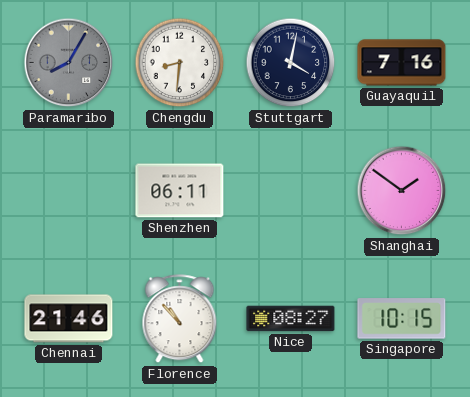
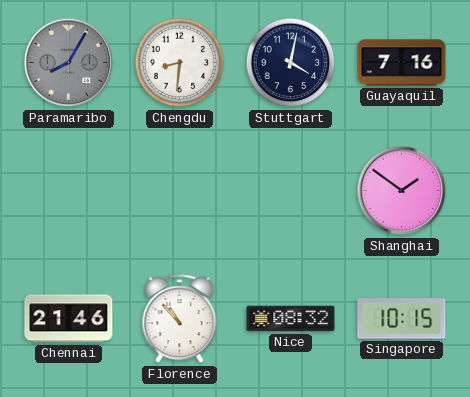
Shenzhen: 06:11 -> none (180, 191)
Nice: 08:27 -> 08:32 (291, 319)
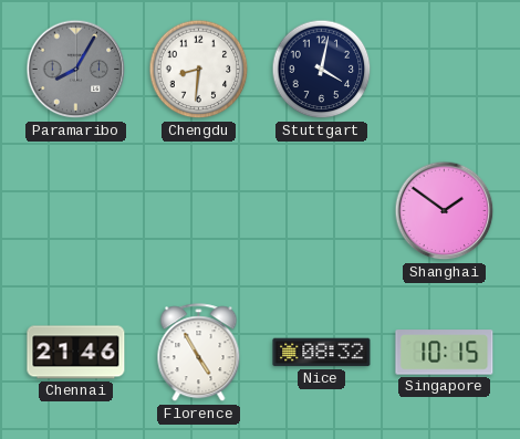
Guayaquil: 7:16 -> none (402, 63)
Florence: 10:53 -> 4:55 (199, 353)
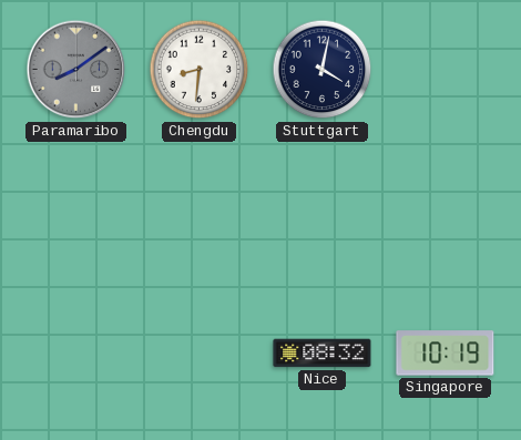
Paramaribo: 8:05 -> 8:09 (76, 70)
Shanghai: 1:51 -> none (445, 211)
Chennai: 21:46 -> none (76, 353)
Florence: 4:55 -> none (199, 353)
Singapore: 10:15 -> 10:19 (446, 354)
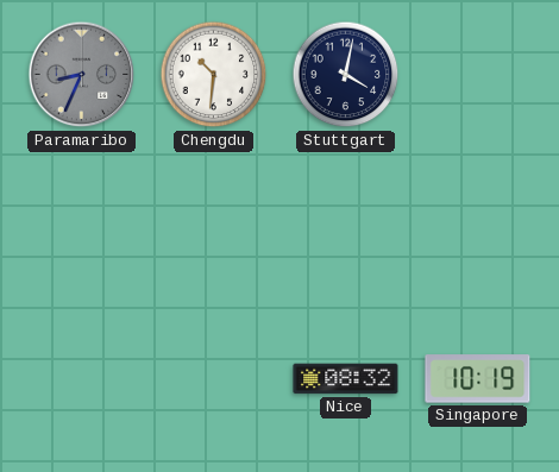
Paramaribo: 8:09 -> 8:34 (82, 75)
Chengdu: 8:31 -> 10:31 (214, 75)
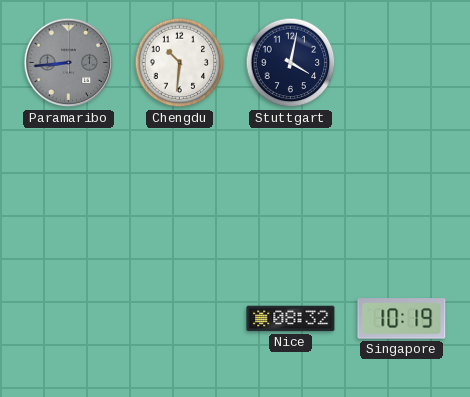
Paramaribo: 8:34 -> 8:44 (69, 63)
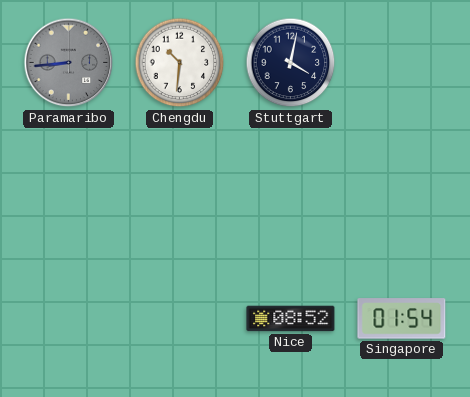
Nice: 08:32 -> 08:52 (291, 319)
Singapore: 10:19 -> 01:54 (402, 319)
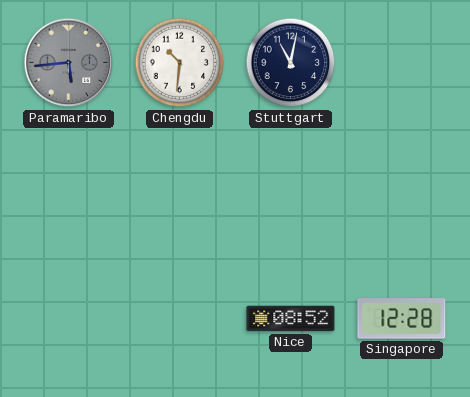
Paramaribo: 8:44 -> 5:44 (69, 63)
Stuttgart: 4:02 -> 11:02 (291, 63)
Singapore: 01:54 -> 12:28 (402, 319)
